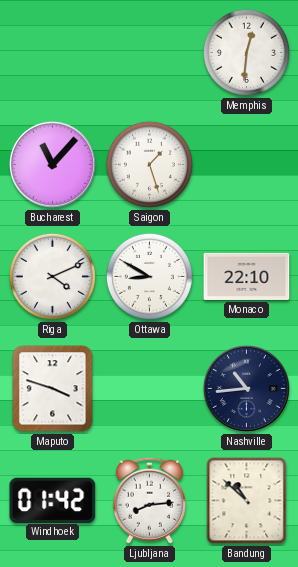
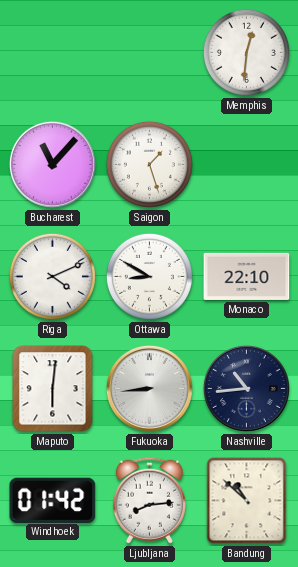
Maputo: 3:48 -> 6:01 (53, 389)
Fukuoka: none -> 8:44 (149, 388)
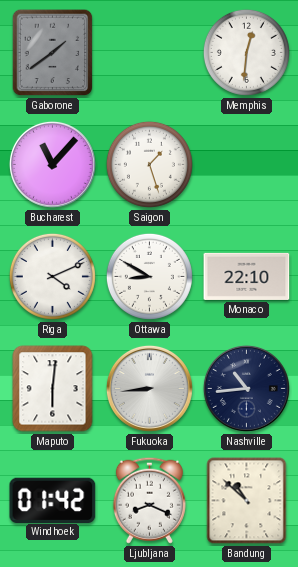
Gaborone: none -> 1:39 (53, 53)
Ljubljana: 8:14 -> 8:19 (149, 500)
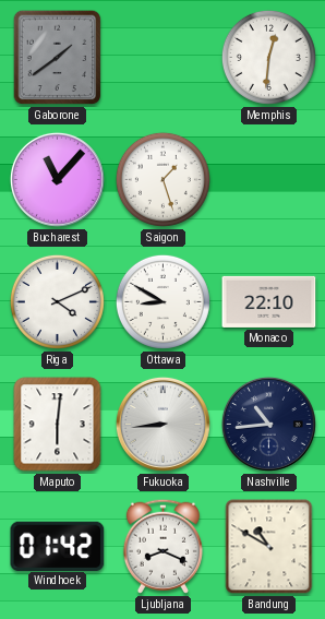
Bandung: 10:52 -> 10:50 (269, 547)
